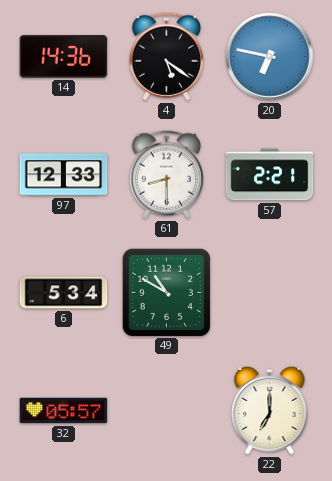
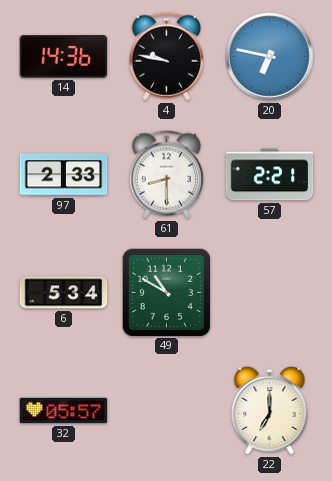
4: 5:21 -> 9:47 (166, 57)
97: 12:33 -> 2:33 (64, 175)
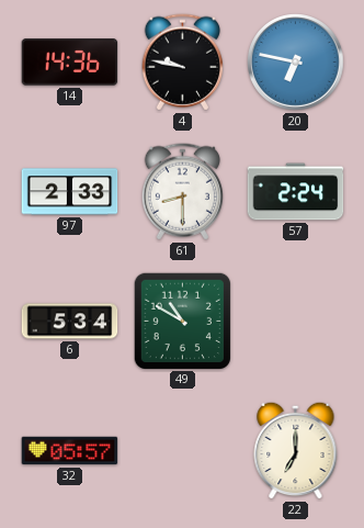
57: 2:21 -> 2:24 (296, 192)
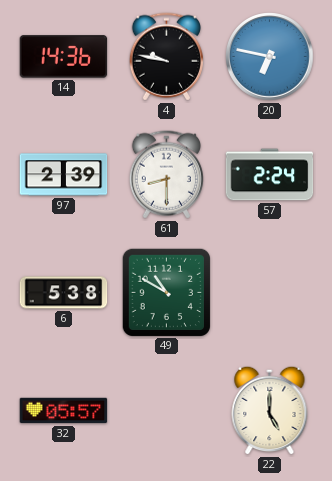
97: 2:33 -> 2:39 (64, 175)
6: 5:34 -> 5:38 (64, 293)
22: 7:00 -> 5:00 (270, 410)
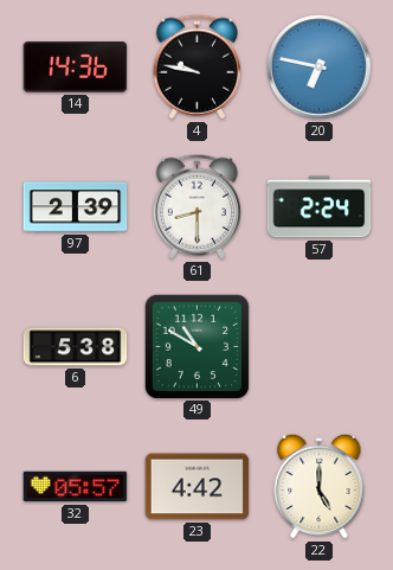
23: none -> 4:42 (198, 487)
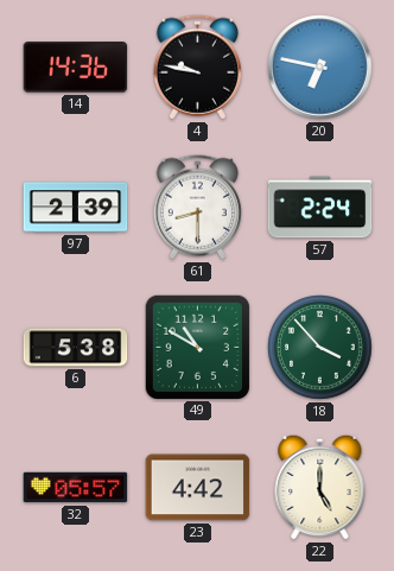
18: none -> 3:53 (320, 348)
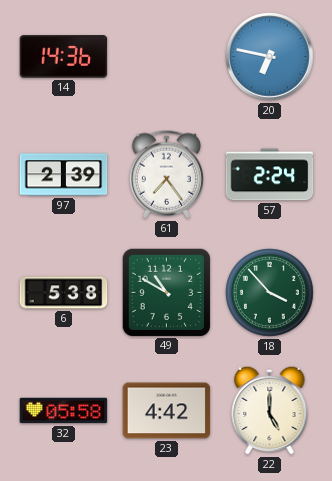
4: 9:47 -> none (197, 68)
61: 8:30 -> 7:24 (166, 175)
32: 05:57 -> 05:58 (64, 411)
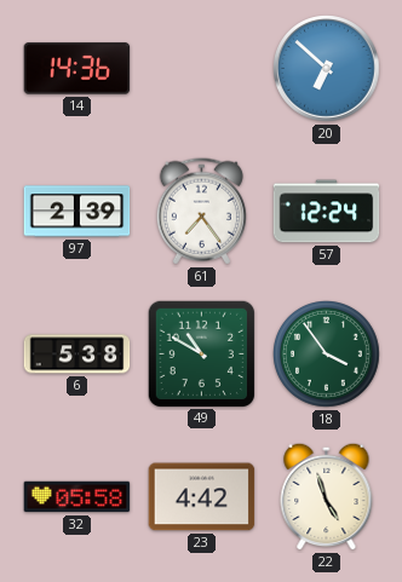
20: 6:47 -> 6:52 (327, 69)
57: 2:24 -> 12:24 (327, 212)
18: 3:53 -> 3:54 (327, 355)
22: 5:00 -> 4:57 (327, 496)
